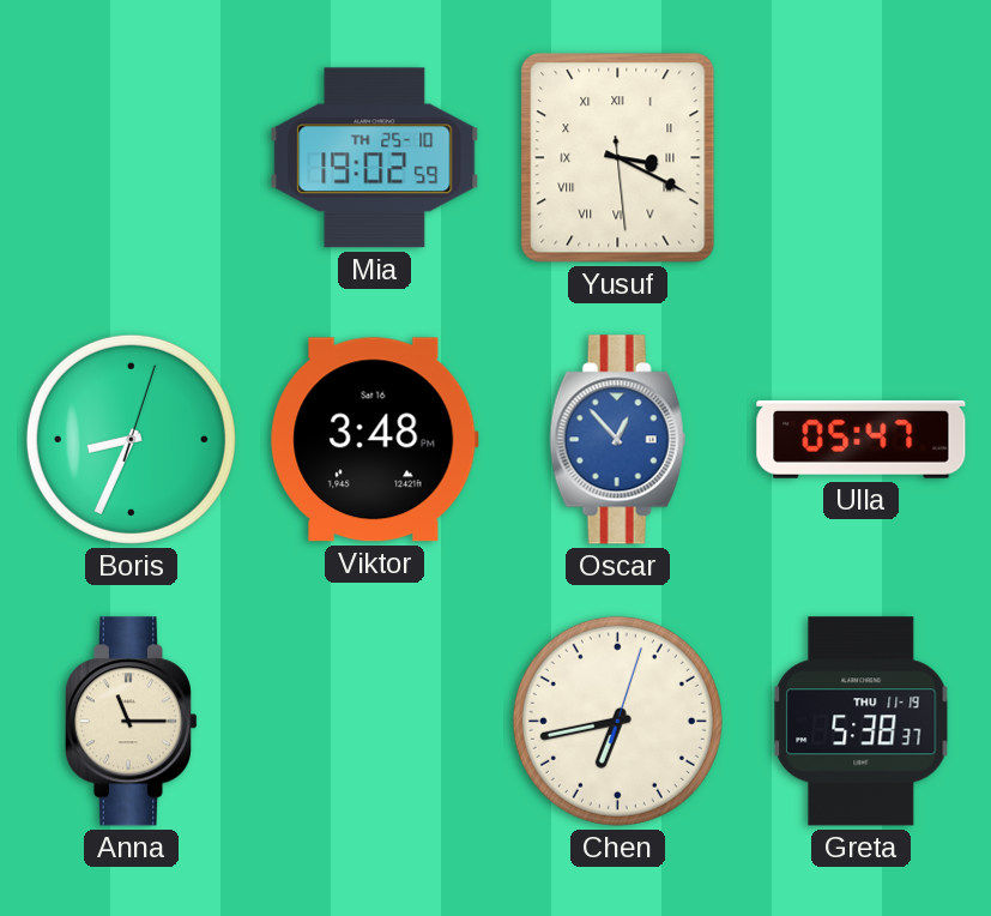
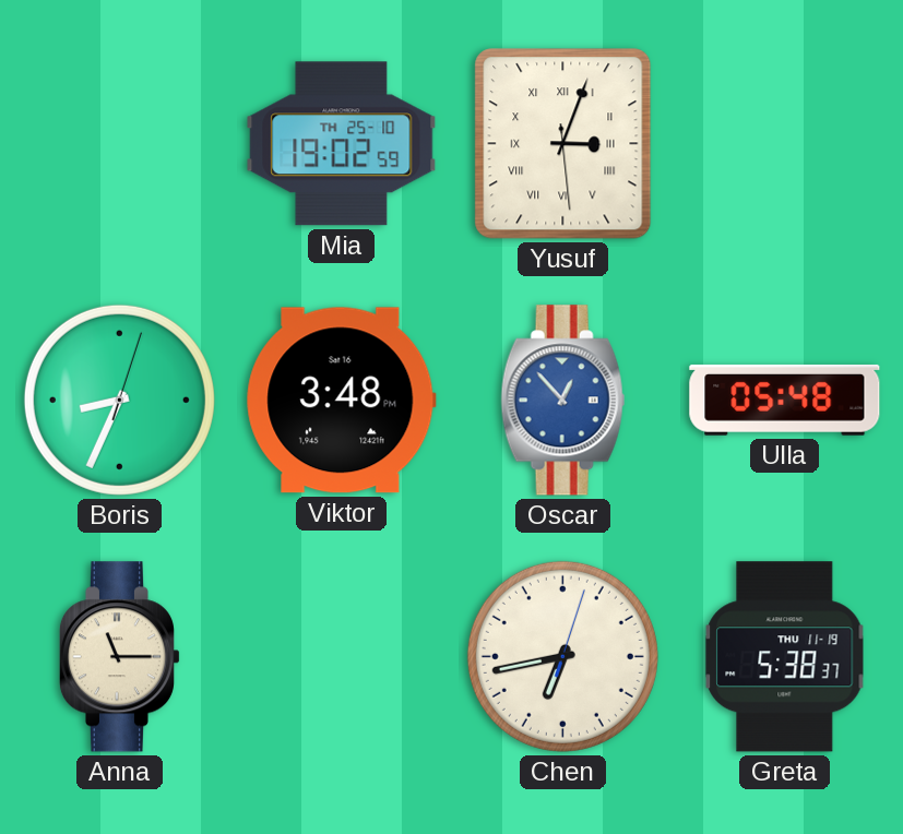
Yusuf: 3:19 -> 3:03 (563, 144)
Ulla: 05:47 -> 05:48 (785, 400)
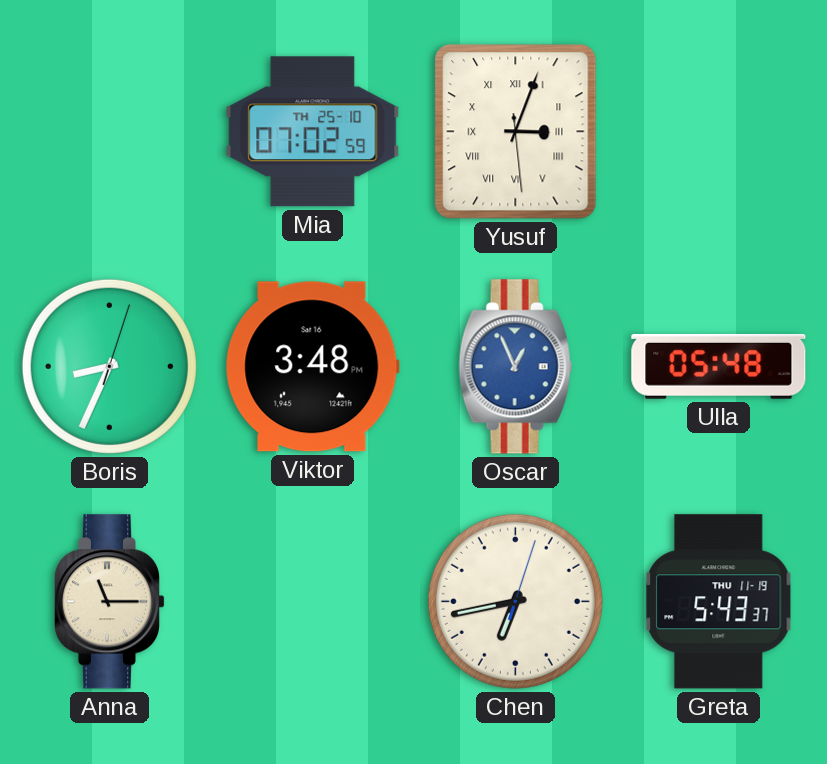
Mia: 19:02 -> 07:02 (313, 132)
Oscar: 12:53 -> 12:56 (516, 367)
Greta: 5:38 -> 5:43 (719, 602)
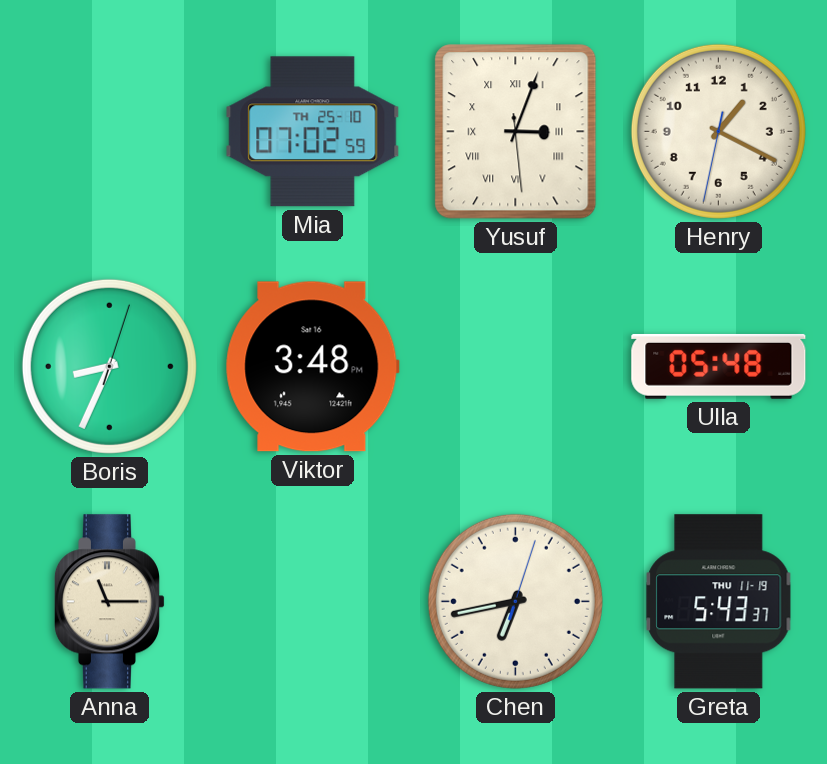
Henry: none -> 1:19 (718, 131)
Oscar: 12:56 -> none (516, 367)
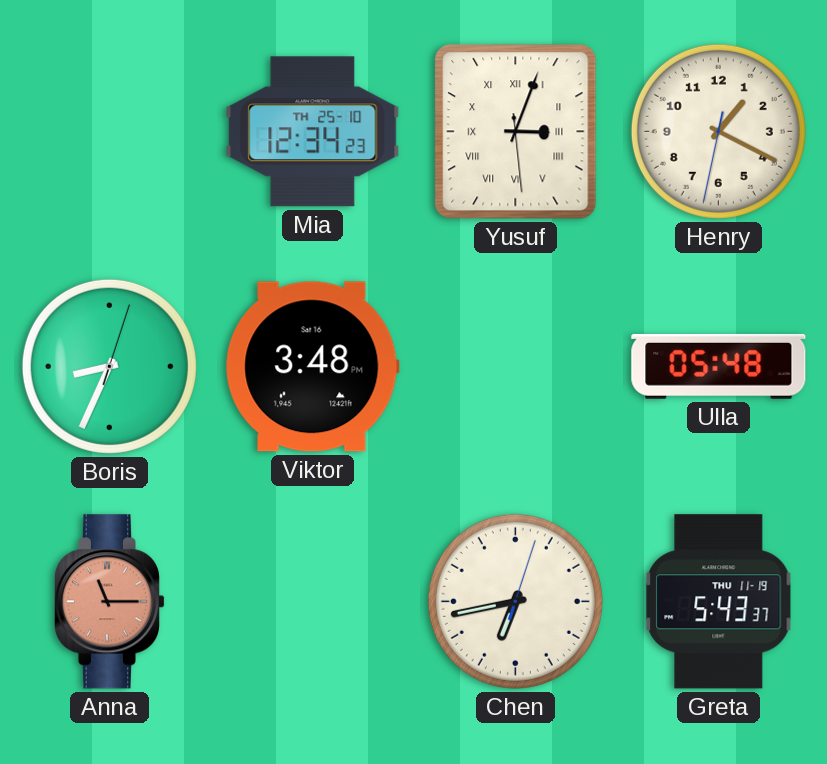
Mia: 07:02 -> 12:34 (313, 132)
Anna dial: cream -> salmon (109, 602)
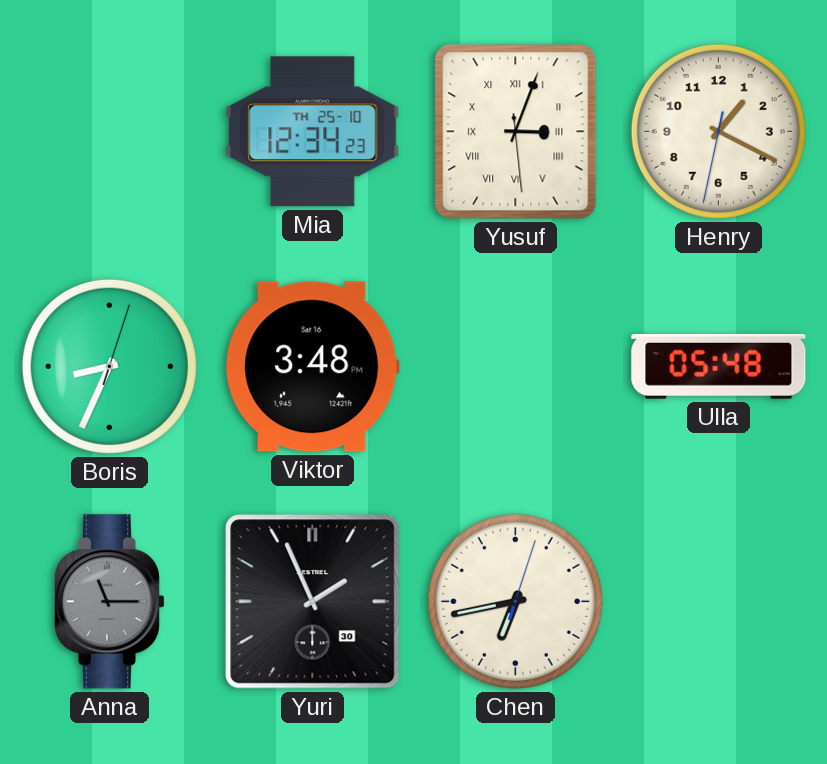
Anna dial: salmon -> grey (109, 602)
Yuri: none -> 1:56 (313, 602)
Greta: 5:43 -> none (719, 602)
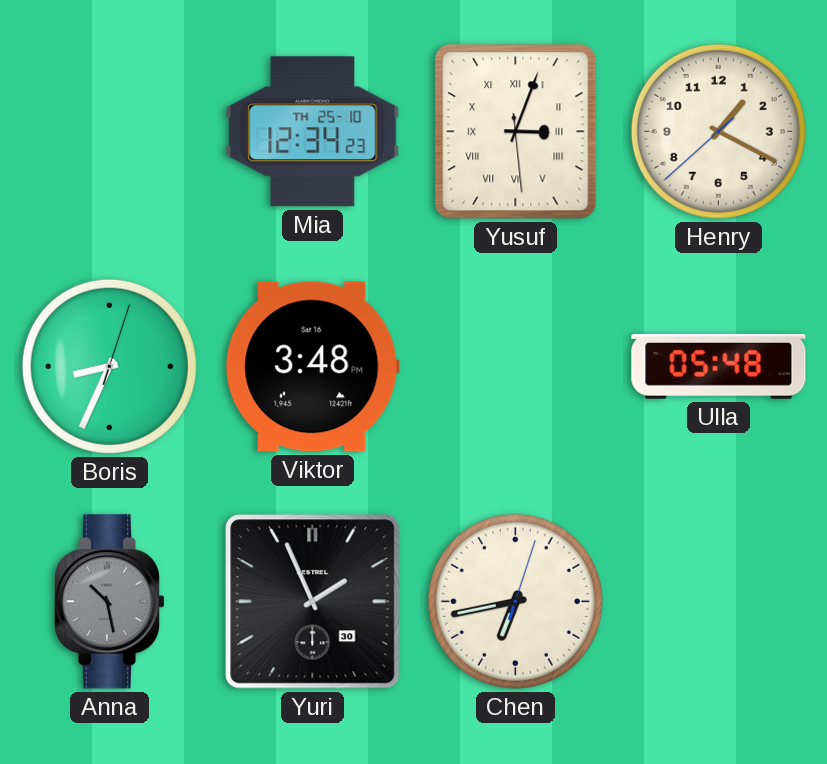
Henry: 1:19:32 -> 1:19:38 (718, 131)
Anna: 11:15 -> 10:28 (109, 602)
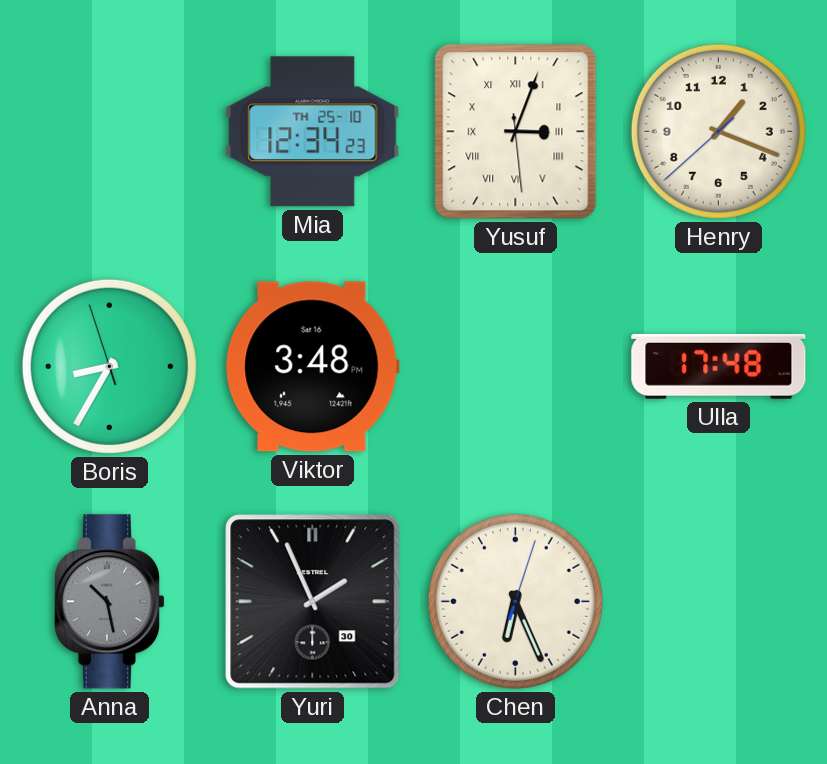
Henry: 1:19 -> 1:18 (718, 131)
Boris: 8:34:03 -> 8:34:57 (109, 366)
Ulla: 05:48 -> 17:48 (719, 366)
Chen: 6:43 -> 6:26 (515, 601)
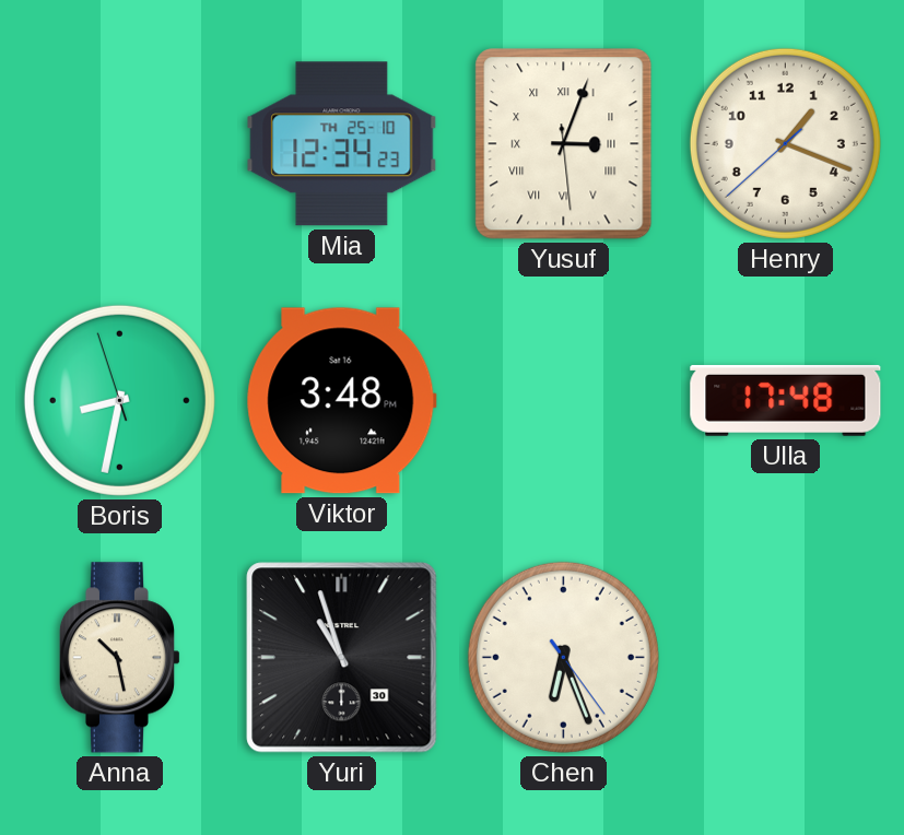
Boris: 8:34 -> 8:31 (119, 400)
Anna dial: grey -> cream (119, 658)
Yuri: 1:56 -> 10:57 (342, 658)
Chen: 6:26:03 -> 6:26:24 (563, 657)
